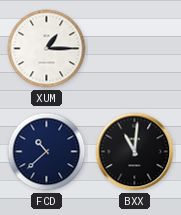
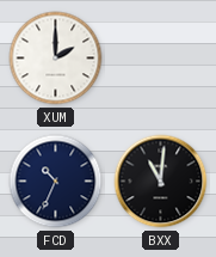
XUM: 1:15 -> 2:00 (56, 59)
FCD: 10:38 -> 10:34 (56, 182)
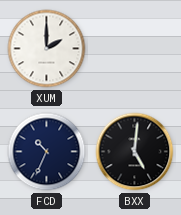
BXX: 11:01 -> 5:01 (135, 152)
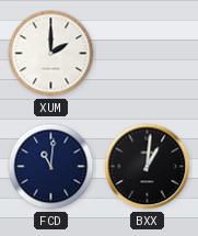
FCD: 10:34 -> 11:01 (51, 167)
BXX: 5:01 -> 1:01 (148, 167)
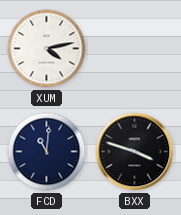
XUM: 2:00 -> 4:13 (47, 49)
BXX: 1:01 -> 3:48 (135, 152)
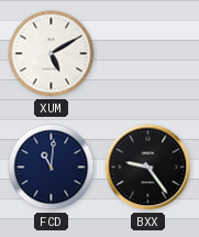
XUM: 4:13 -> 5:10 (52, 54)
BXX: 3:48 -> 9:24 (148, 168)
